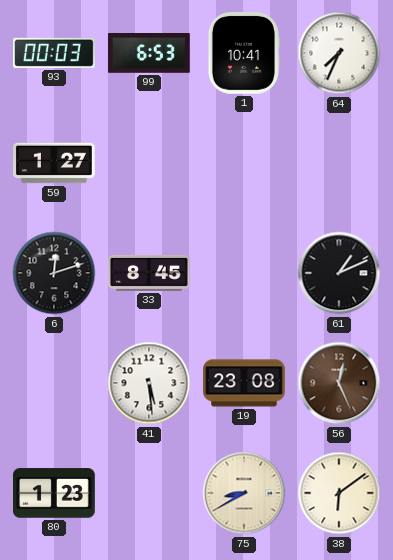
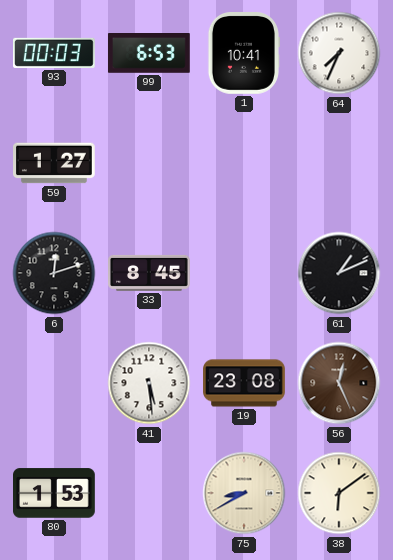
80: 1:23 -> 1:53 (55, 493)
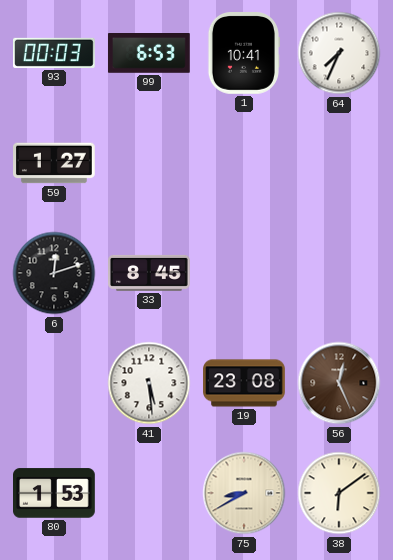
61: 1:11 -> none (339, 273)
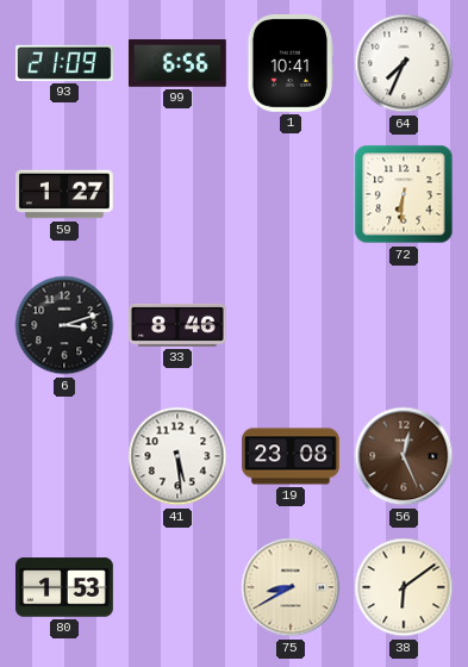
93: 00:03 -> 21:09 (65, 63)
99: 6:53 -> 6:56 (177, 64)
72: none -> 6:31 (404, 194)
6: 12:12 -> 3:12 (64, 325)
33: 8:45 -> 8:46 (179, 325)
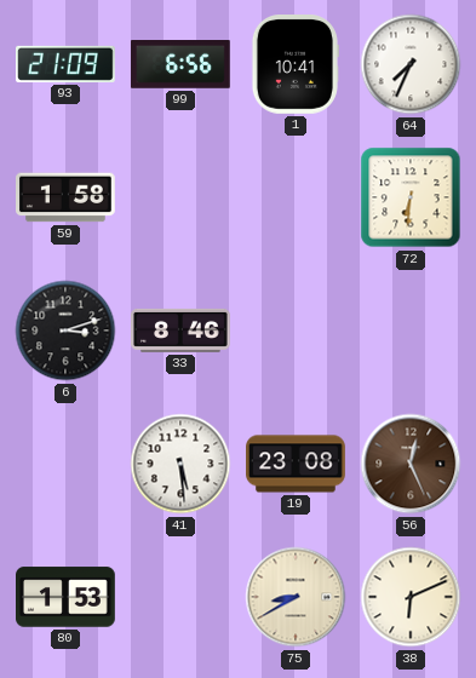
59: 1:27 -> 1:58 (67, 197)
38: 6:09 -> 6:11 (411, 597)
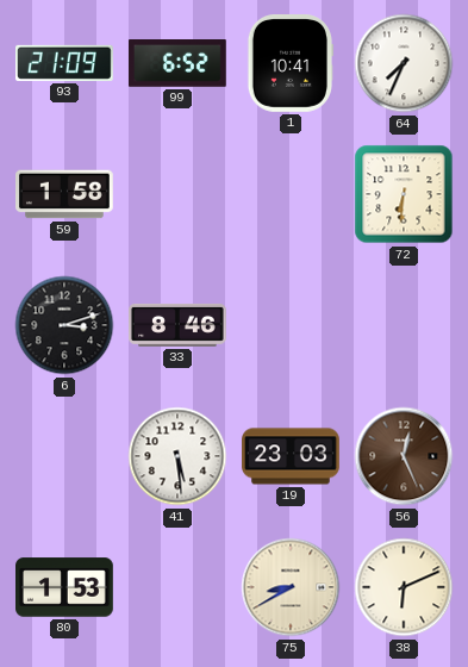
99: 6:56 -> 6:52 (177, 64)
19: 23:08 -> 23:03 (291, 456)
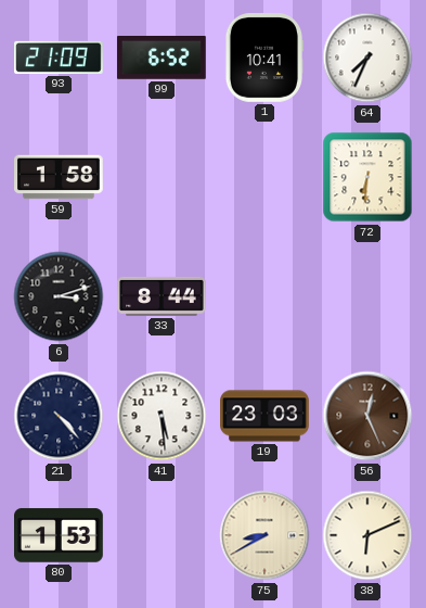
33: 8:46 -> 8:44 (163, 296)
21: none -> 4:23 (59, 416)
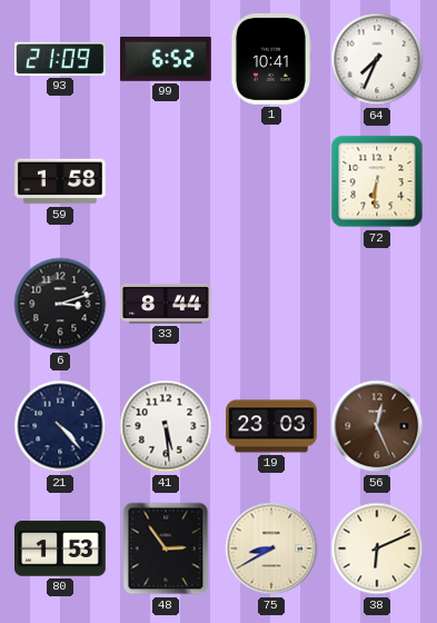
48: none -> 2:54 (166, 548)
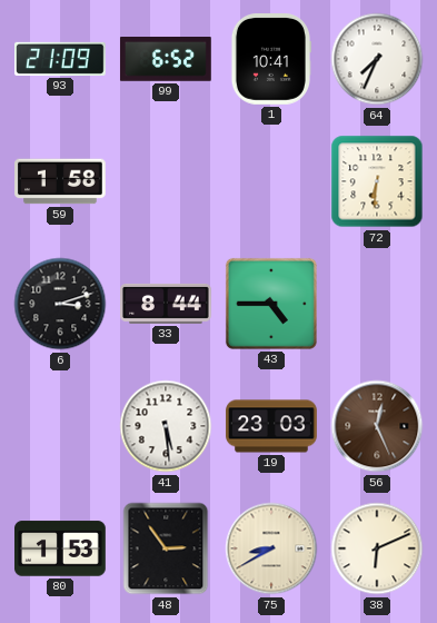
43: none -> 4:45 (271, 304)
21: 4:23 -> none (60, 426)
